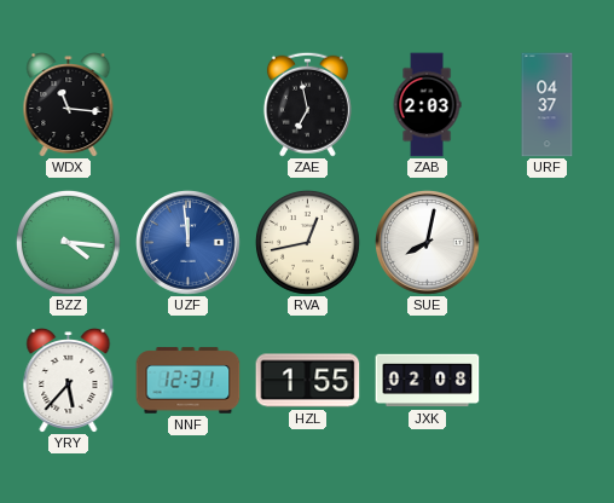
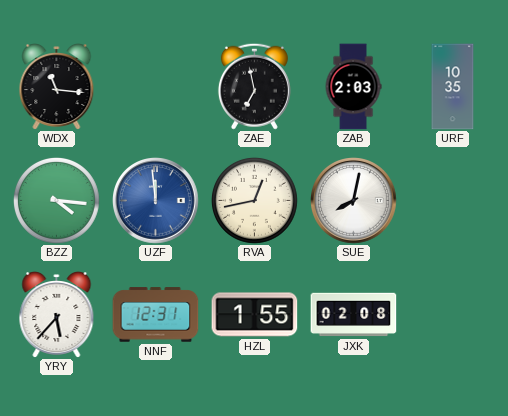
URF: 04:37 -> 10:35 (453, 87)
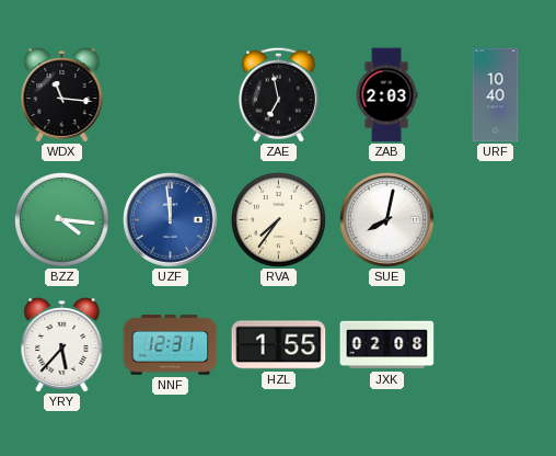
URF: 10:35 -> 10:40 (496, 95)
RVA: 12:43 -> 7:36 (278, 219)
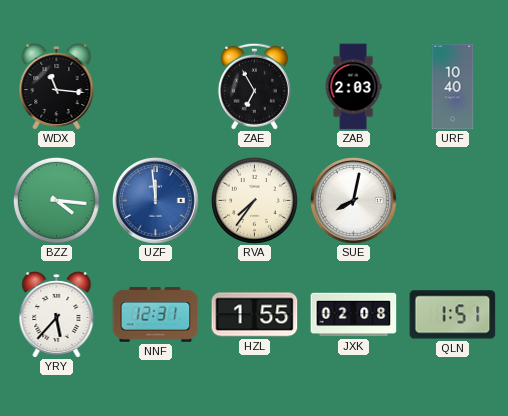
ZAE: 6:58 -> 6:55 (254, 86)
QLN: none -> 1:51 (453, 315)
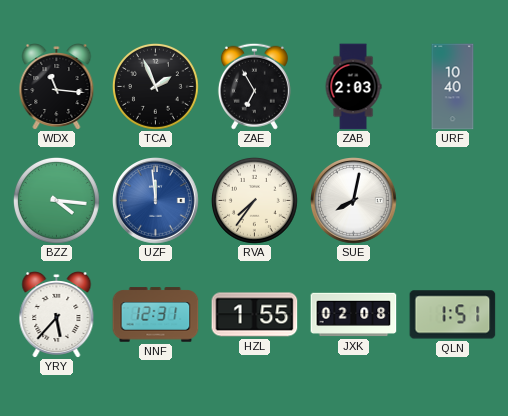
TCA: none -> 1:56 (155, 86)
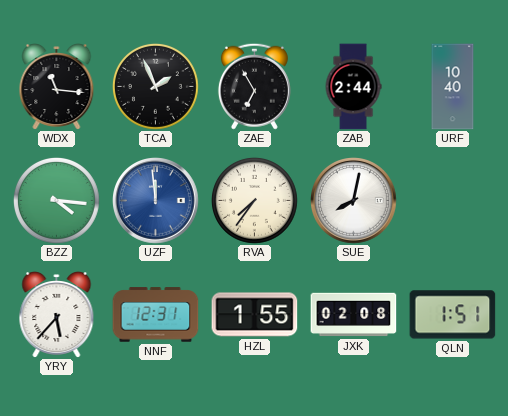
ZAB: 2:03 -> 2:44 (353, 87)
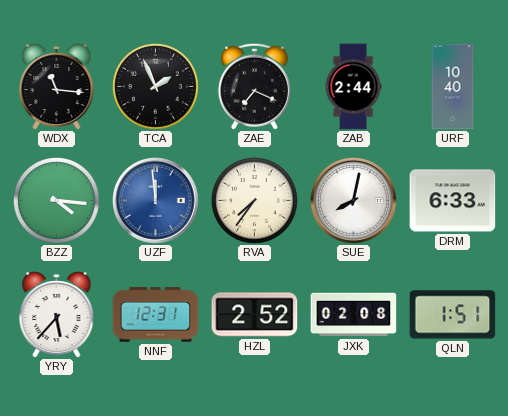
ZAE: 6:55 -> 7:19 (254, 86)
DRM: none -> 6:33 (453, 201)
HZL: 1:55 -> 2:52 (255, 315)
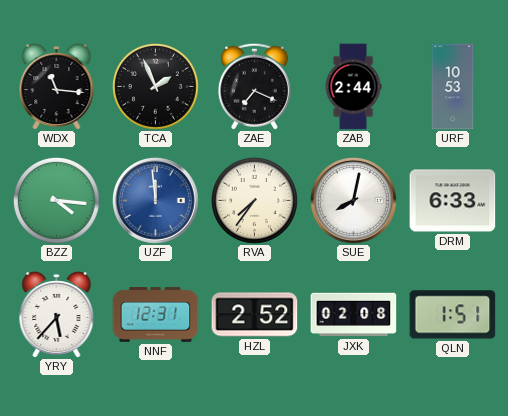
URF: 10:40 -> 10:53 (453, 87)
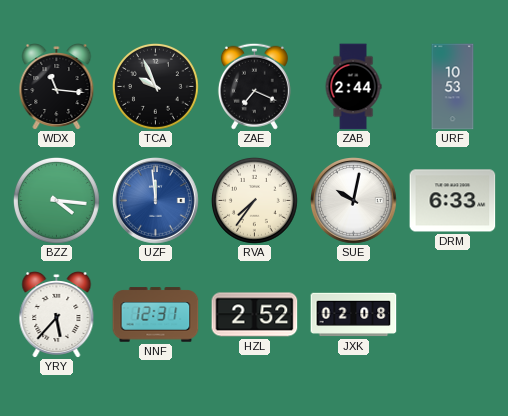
TCA: 1:56 -> 9:56 (155, 86)
SUE: 8:02 -> 10:02 (354, 201)
QLN: 1:51 -> none (453, 315)
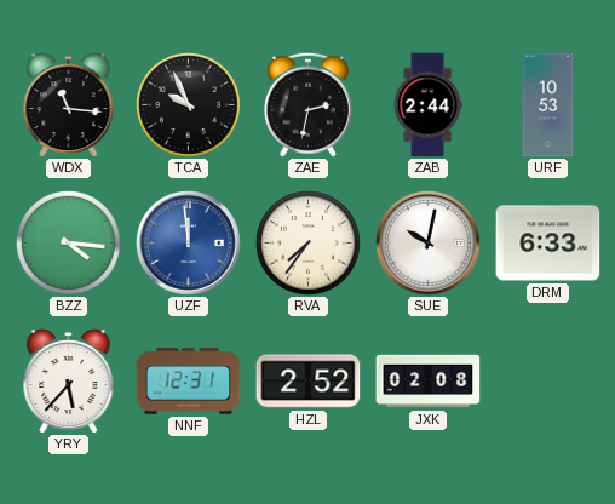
ZAE: 7:19 -> 2:32 (307, 104)
